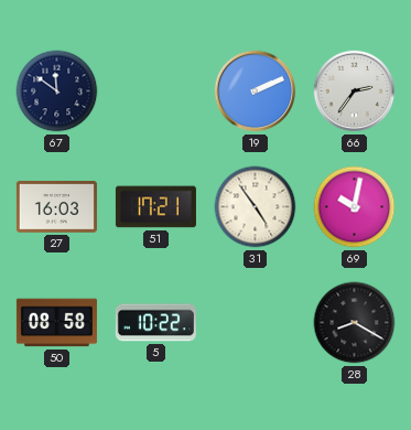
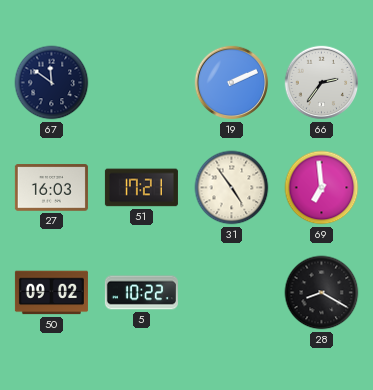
69: 10:02 -> 6:59 (322, 188)
50: 08:58 -> 09:02 (51, 293)
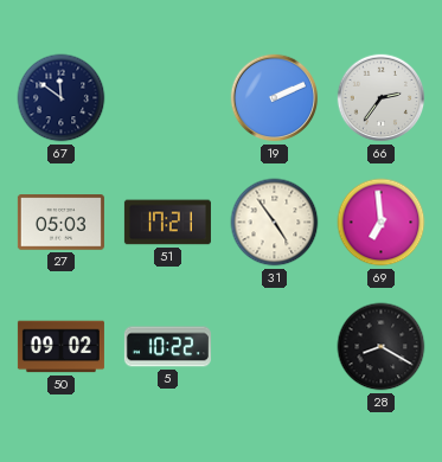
27: 16:03 -> 05:03 (60, 223)
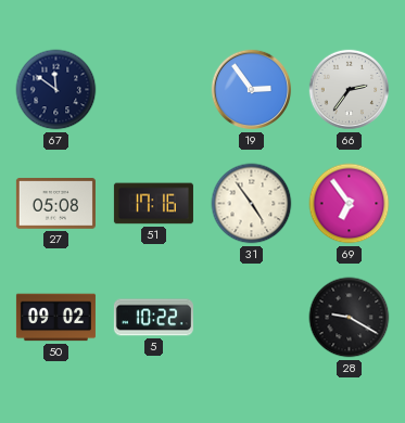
19: 2:11 -> 2:54 (252, 90)
27: 05:03 -> 05:08 (55, 204)
51: 17:21 -> 17:16 (153, 204)
69: 6:59 -> 6:54 (350, 204)
28: 8:20 -> 9:20 (350, 318)
